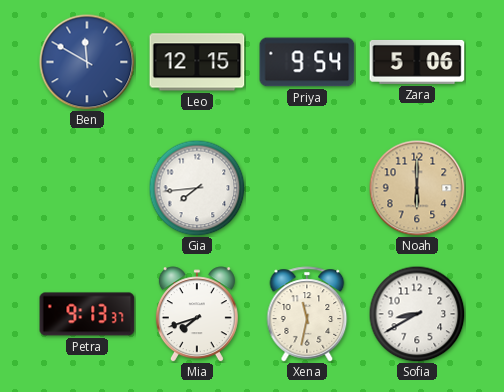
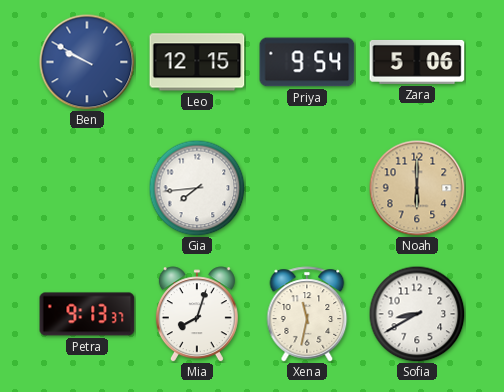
Ben: 11:50 -> 9:50 (87, 62)
Mia: 7:42 -> 8:03 (197, 314)
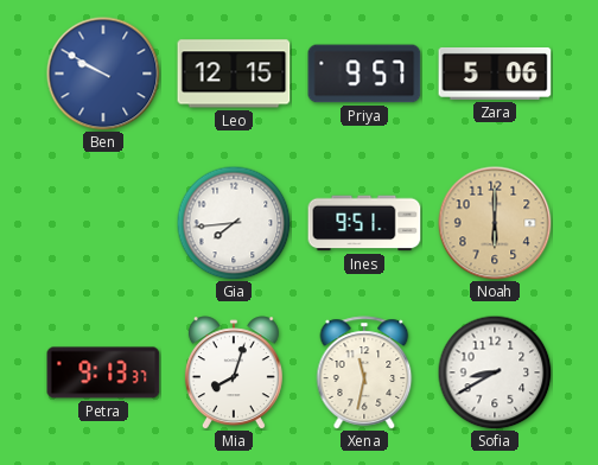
Priya: 9:54 -> 9:57 (364, 74)
Ines: none -> 9:51 (364, 223)
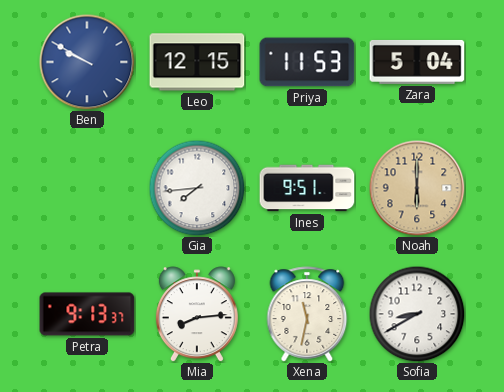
Priya: 9:57 -> 11:53 (307, 62)
Zara: 5:06 -> 5:04 (417, 62)
Mia: 8:03 -> 8:14 (197, 314)
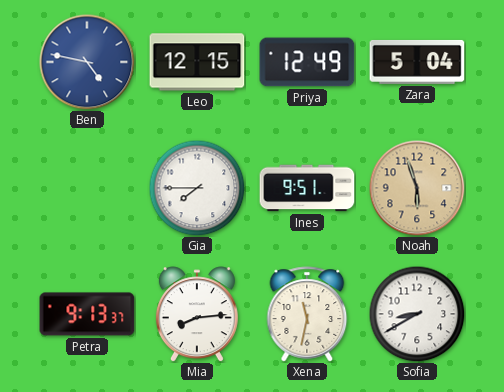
Ben: 9:50 -> 4:47 (87, 62)
Priya: 11:53 -> 12:49 (307, 62)
Gia: 7:44 -> 7:45 (197, 188)
Noah: 6:00 -> 5:57 (417, 188)
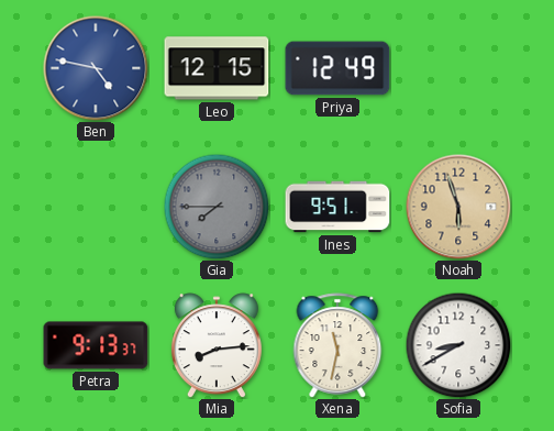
Zara: 5:04 -> none (417, 62)
Gia dial: white -> grey (217, 207)
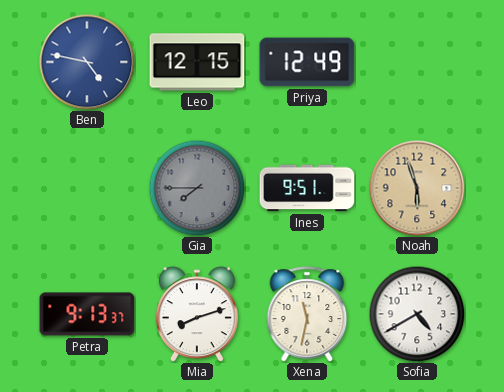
Mia: 8:14 -> 8:12 (197, 314)
Sofia: 8:40 -> 4:40 (417, 314)
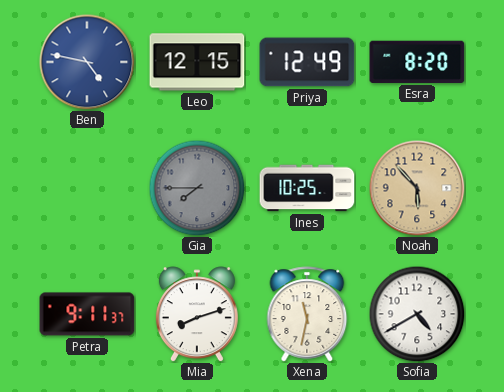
Esra: none -> 8:20 (417, 62)
Ines: 9:51 -> 10:25 (307, 188)
Noah: 5:57 -> 5:53 (417, 188)
Petra: 9:13 -> 9:11 (87, 314)
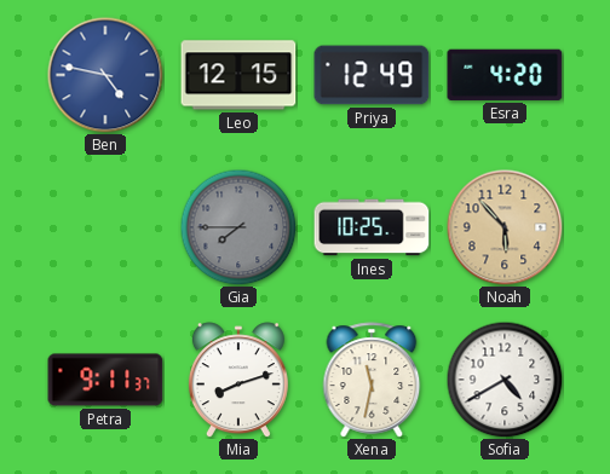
Esra: 8:20 -> 4:20 (505, 75)
